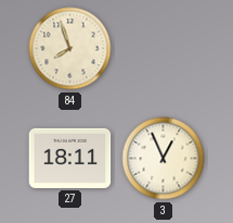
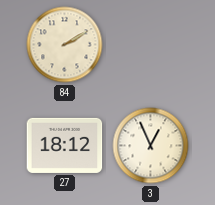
84: 7:57 -> 2:10 (65, 45)
27: 18:11 -> 18:12 (65, 145)
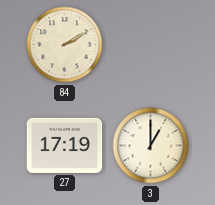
27: 18:12 -> 17:19 (65, 145)
3: 12:56 -> 1:00 (151, 146)
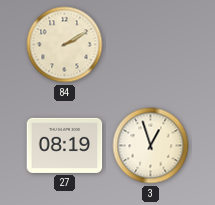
27: 17:19 -> 08:19 (65, 145)
3: 1:00 -> 12:57 (151, 146)
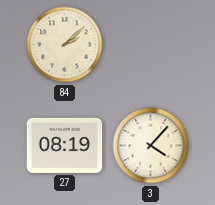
84: 2:10 -> 2:08 (65, 45)
3: 12:57 -> 4:07 (151, 146)
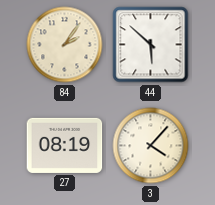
84: 2:08 -> 2:06 (65, 45)
44: none -> 5:52 (151, 45)
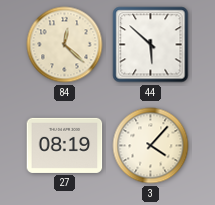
84: 2:06 -> 12:22 (65, 45)
